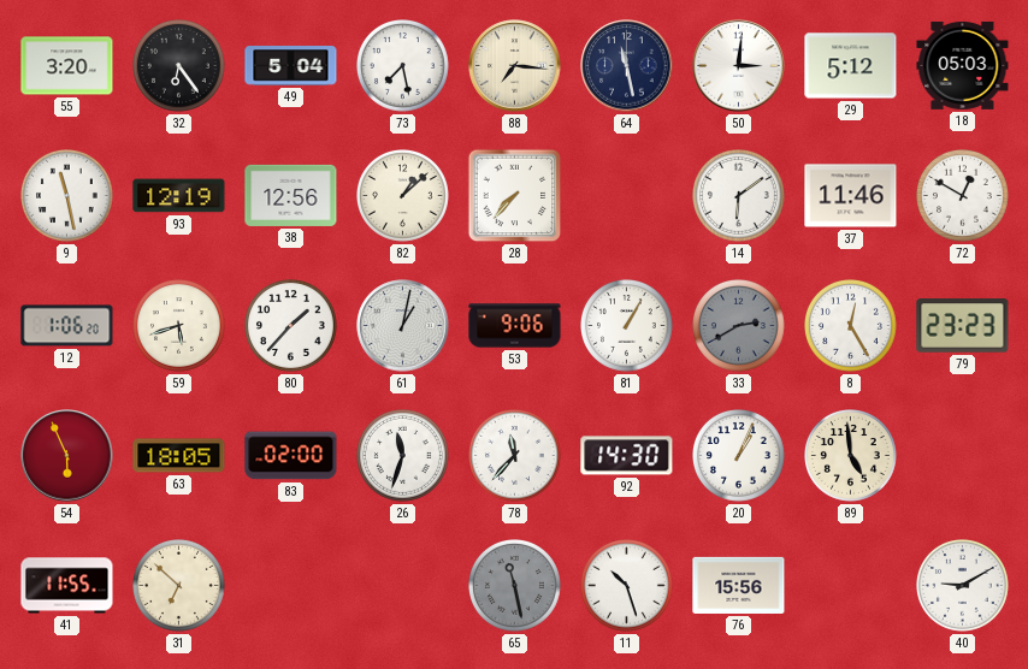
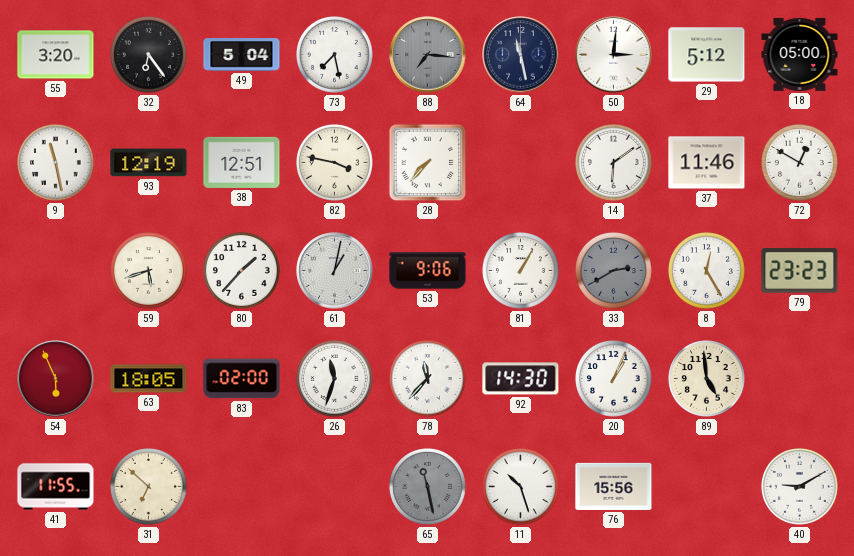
88 dial: cream -> grey (428, 55)
18: 05:03 -> 05:00 (800, 54)
38: 12:56 -> 12:51 (242, 162)
82: 1:08 -> 3:47 (335, 163)
12: 1:06 -> none (67, 326)
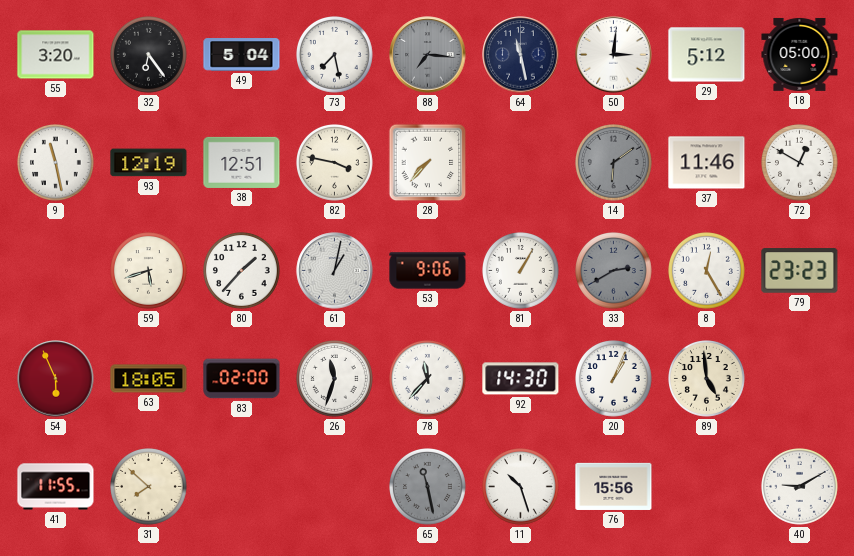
14 dial: white -> grey (614, 163)
31: 6:52 -> 7:52 (149, 487)
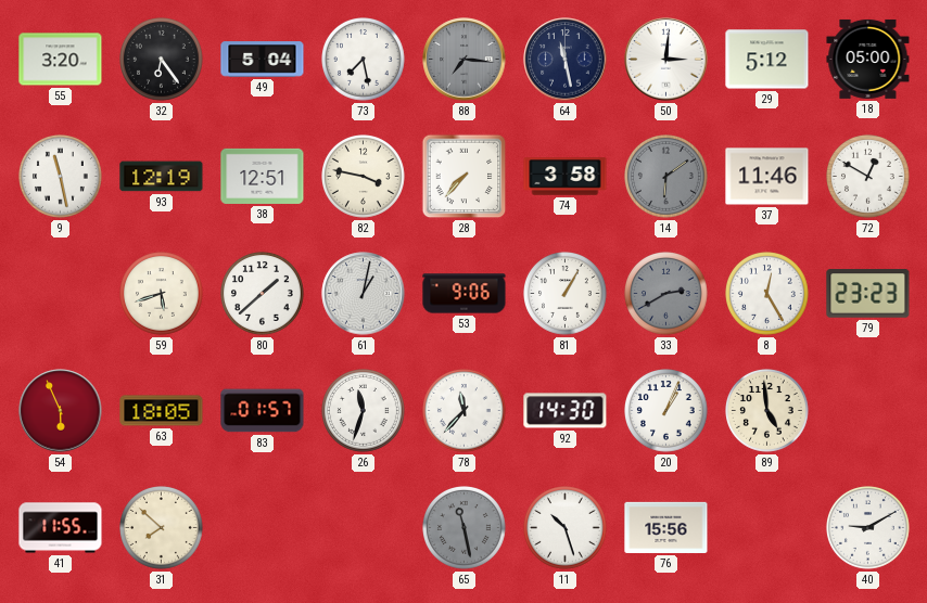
74: none -> 3:58 (566, 177)
80: 1:37 -> 1:38 (263, 294)
83: 02:00 -> 01:57 (263, 411)
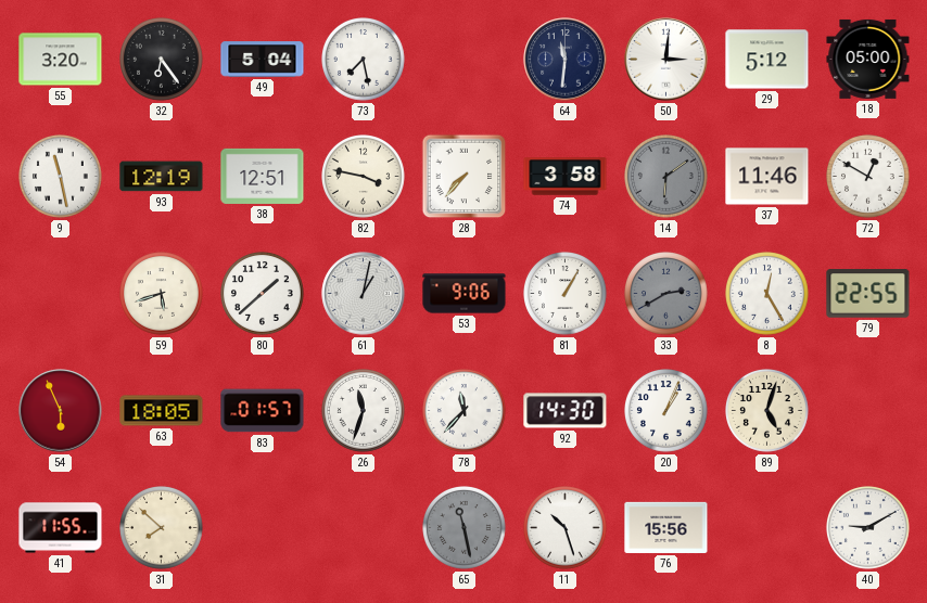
88: 7:16 -> none (465, 60)
64: 11:28 -> 11:31 (566, 60)
79: 23:23 -> 22:55 (868, 294)
89: 4:59 -> 5:03 (767, 411)
